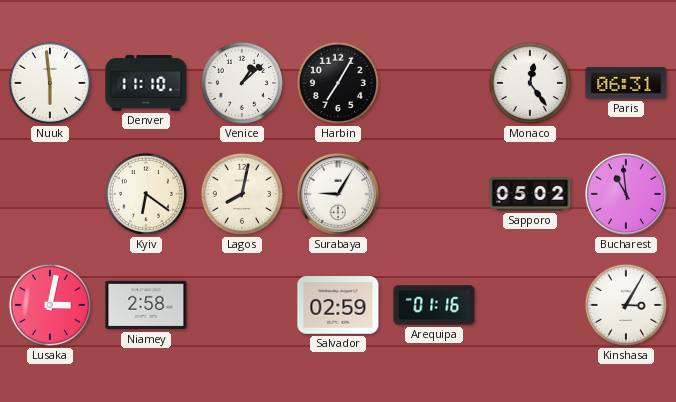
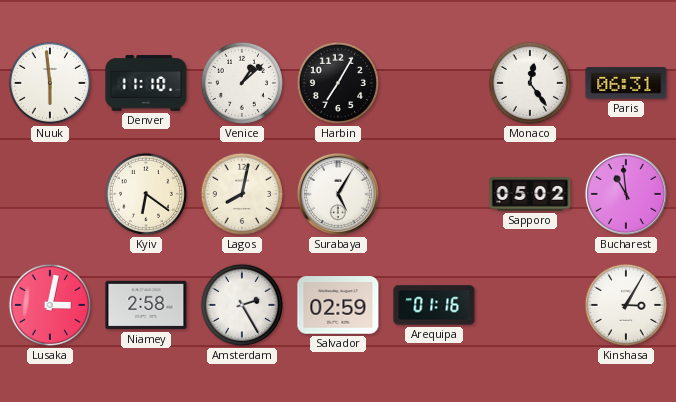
Surabaya: 9:05 -> 5:05 (338, 194)
Amsterdam: none -> 2:25 (242, 305)
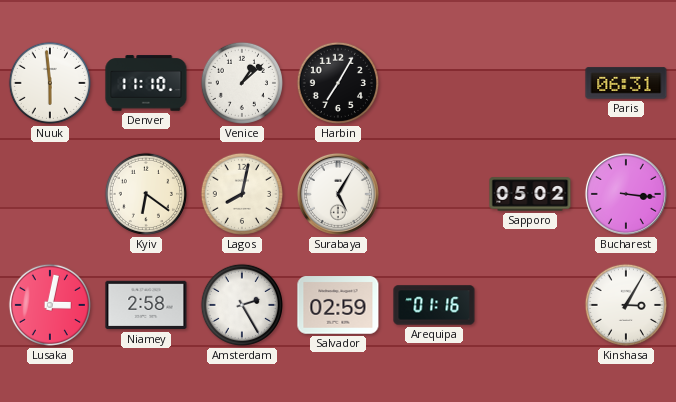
Monaco: 12:24 -> none (530, 83)
Bucharest: 10:59 -> 3:16 (626, 194)
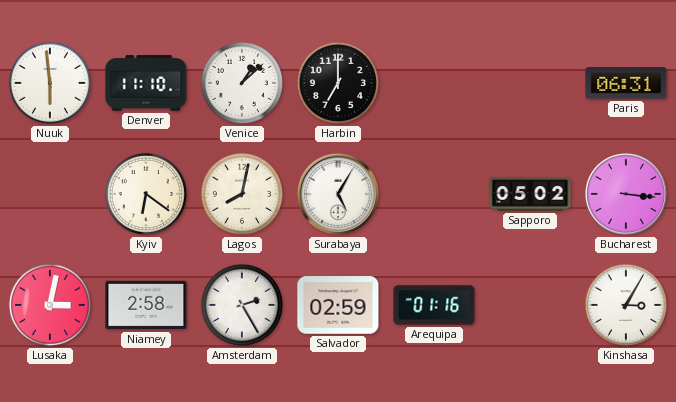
Harbin: 7:05 -> 7:00 (338, 83)
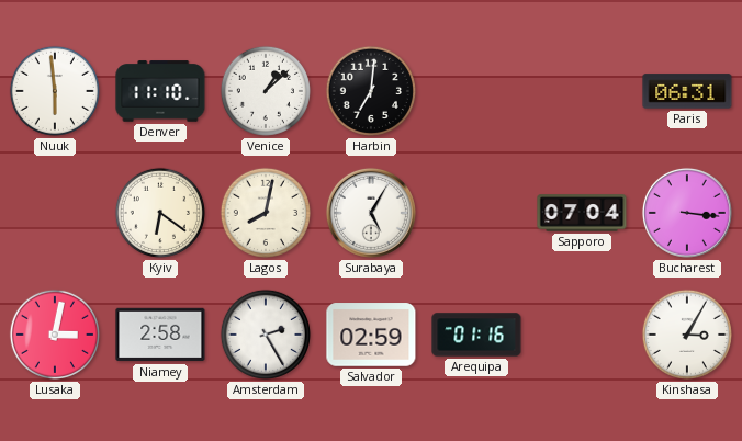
Harbin: 7:00 -> 7:01 (371, 91)
Sapporo: 05:02 -> 07:04 (582, 213)
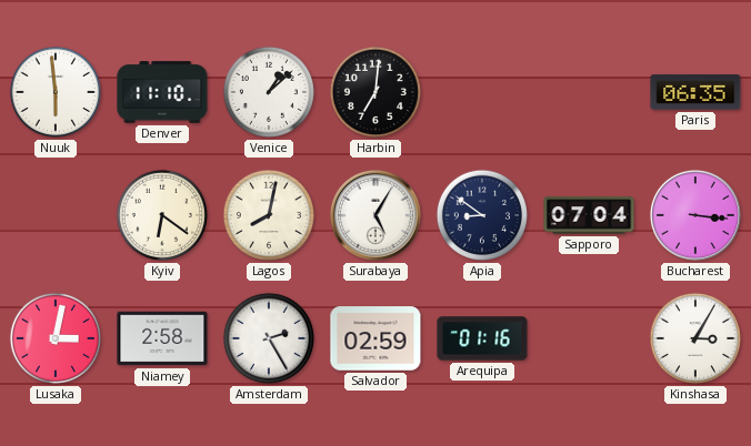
Paris: 06:31 -> 06:35 (695, 92)
Apia: none -> 8:51 (482, 215)
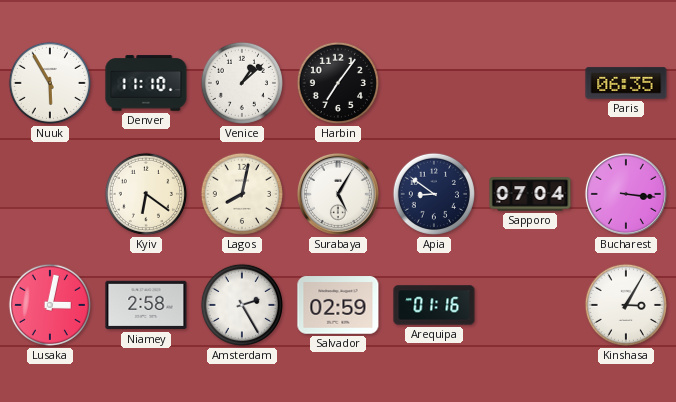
Nuuk: 5:59 -> 5:55 (50, 83)
Harbin: 7:01 -> 7:06 (338, 83)
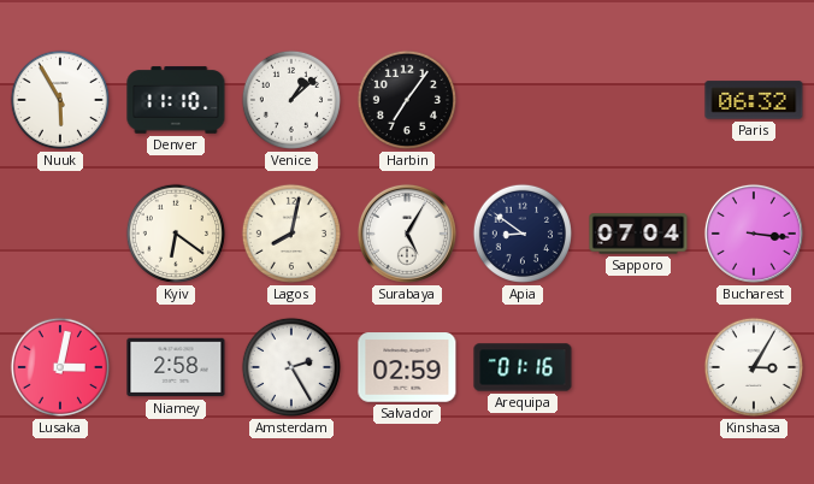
Paris: 06:35 -> 06:32 (754, 100)
